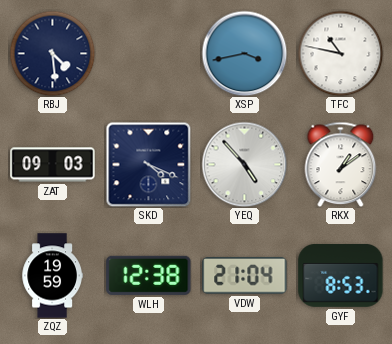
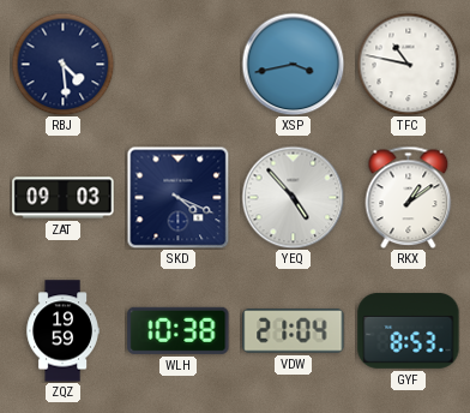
WLH: 12:38 -> 10:38 (179, 330)
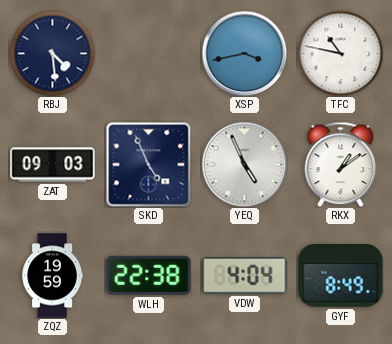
SKD: 4:19 -> 4:56 (148, 164)
YEQ: 4:53 -> 4:56 (244, 164)
WLH: 10:38 -> 22:38 (149, 275)
VDW: 21:04 -> 4:04 (245, 276)
GYF: 8:53 -> 8:49 (341, 276)
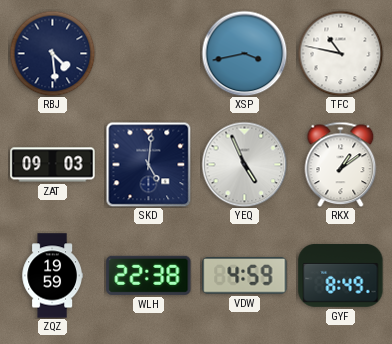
SKD: 4:56 -> 5:01 (148, 164)
VDW: 4:04 -> 4:59 (245, 276)
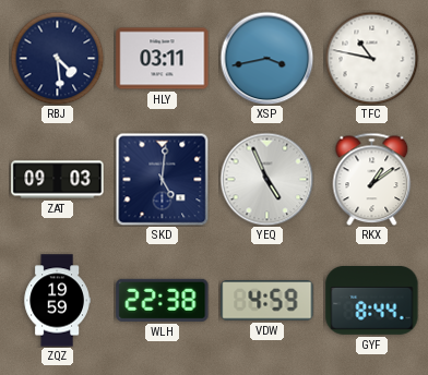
HLY: none -> 03:11 (163, 59)
GYF: 8:49 -> 8:44 (372, 301)
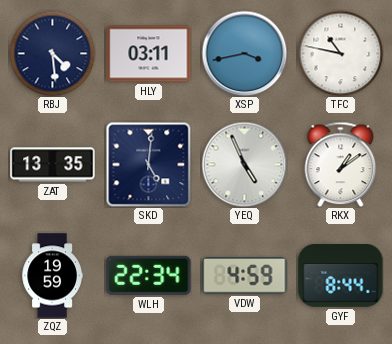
ZAT: 09:03 -> 13:35 (53, 165)
WLH: 22:38 -> 22:34 (149, 275)
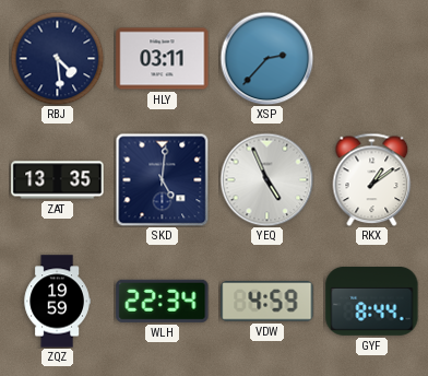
XSP: 3:43 -> 2:37 (266, 58)
TFC: 10:47 -> none (340, 53)
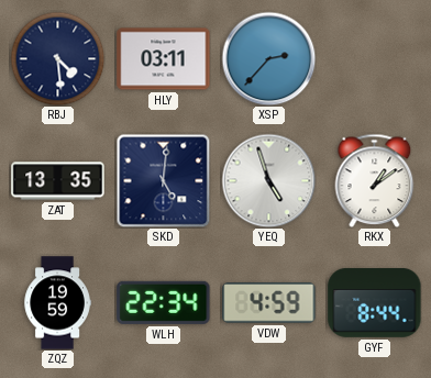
YEQ: 4:56 -> 4:57 (268, 180)
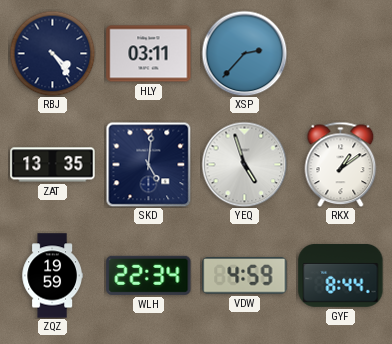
RBJ: 4:29 -> 4:24 (52, 53)
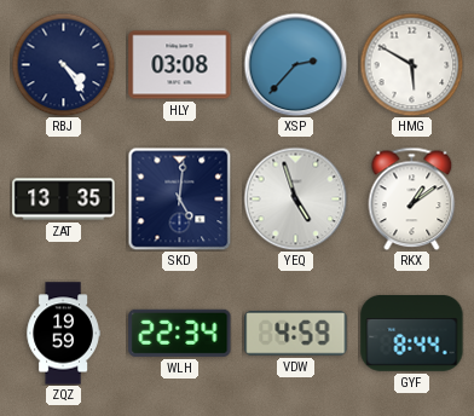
HLY: 03:11 -> 03:08 (180, 65)
HMG: none -> 5:50 (411, 64)
